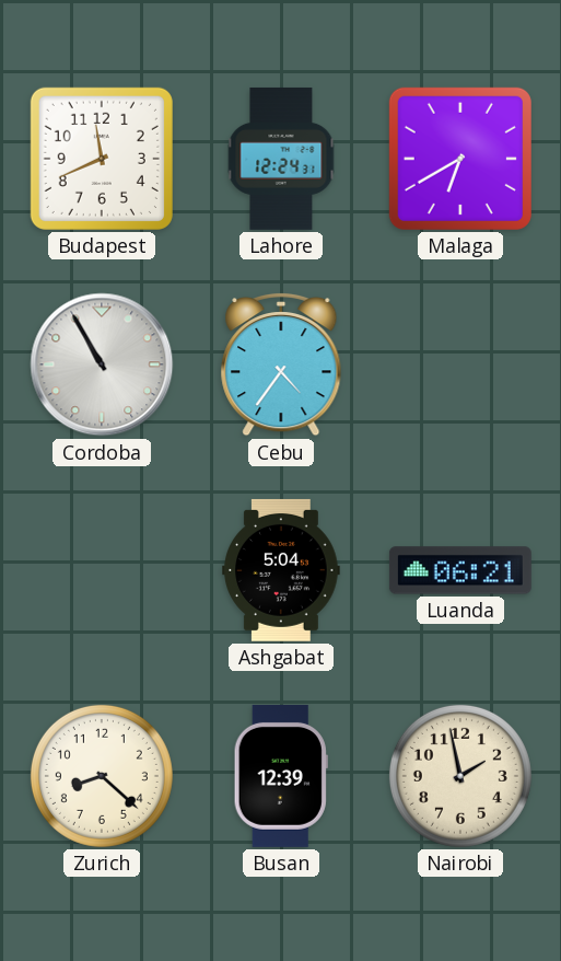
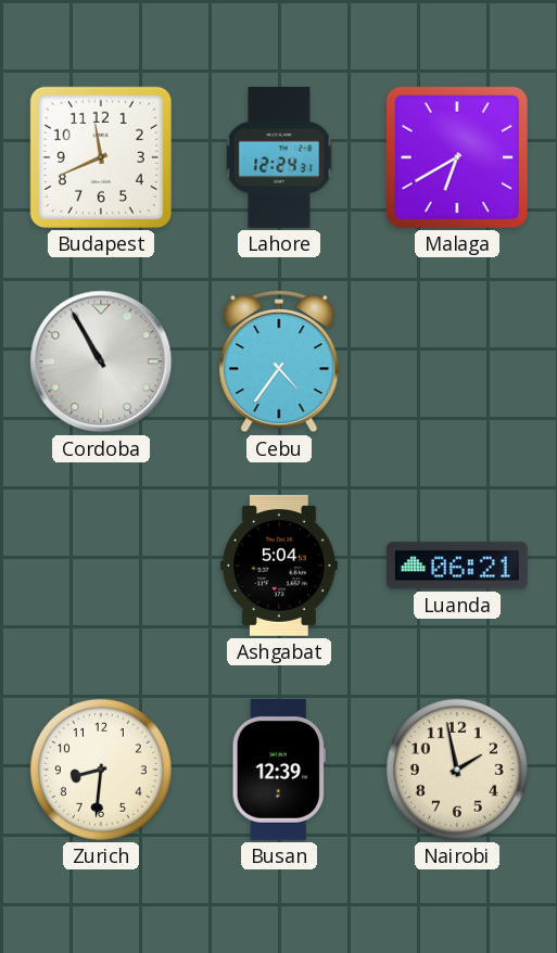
Zurich: 8:22 -> 8:31 (101, 770)
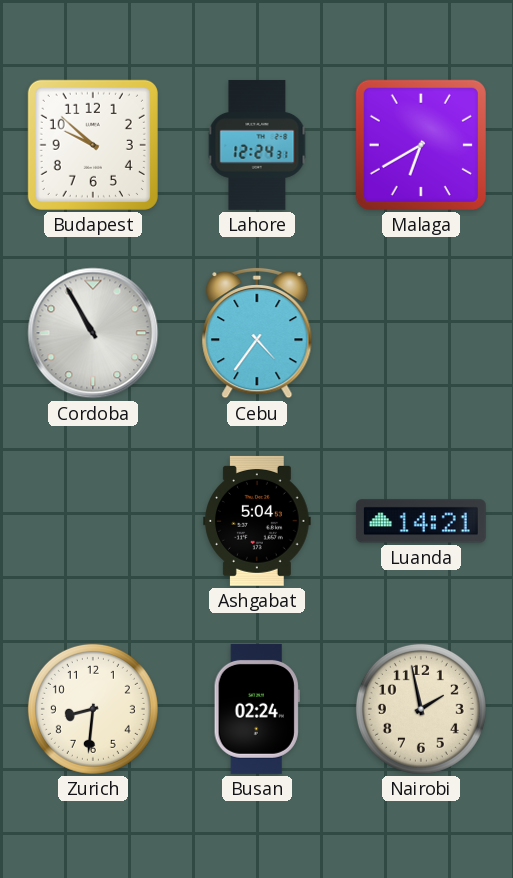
Budapest: 11:41 -> 9:52 (93, 145)
Luanda: 06:21 -> 14:21 (421, 521)
Busan: 12:39 -> 02:24 (257, 709)
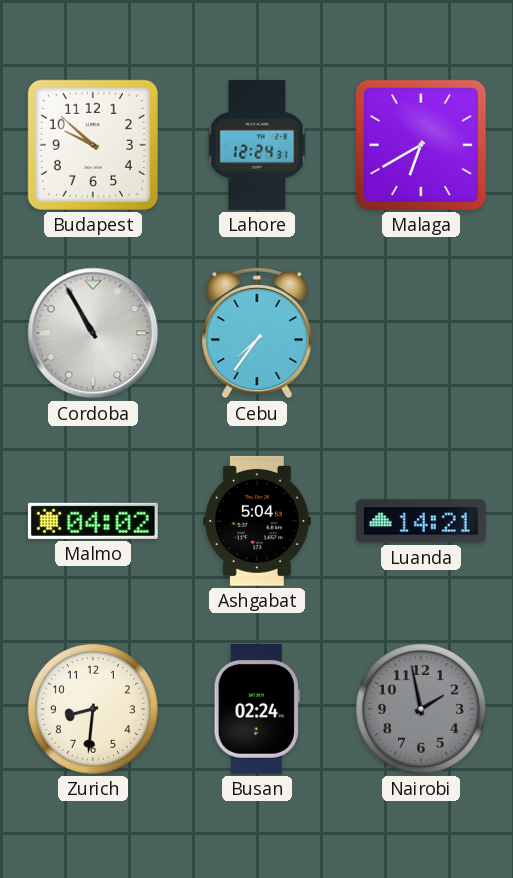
Cebu: 4:36 -> 7:36 (257, 333)
Malmo: none -> 04:02 (93, 521)
Nairobi dial: cream -> grey (421, 709)
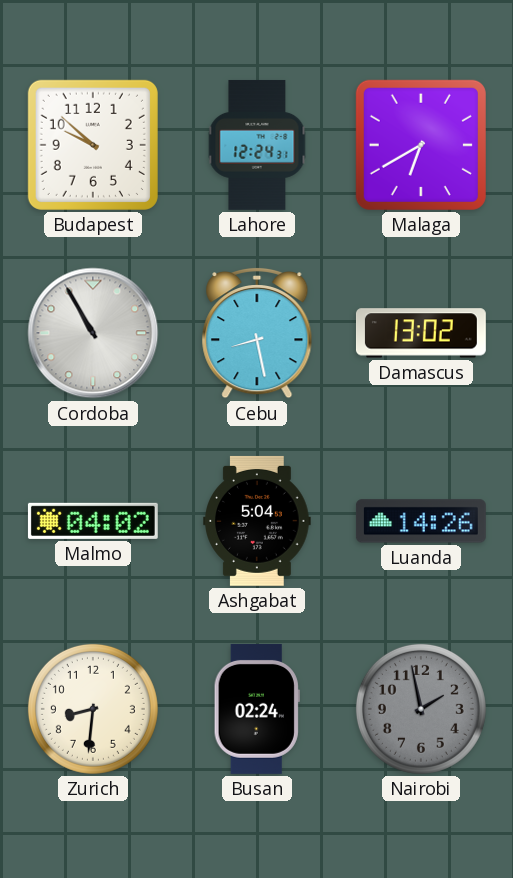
Cebu: 7:36 -> 8:28 (257, 333)
Damascus: none -> 13:02 (421, 333)
Luanda: 14:21 -> 14:26 (421, 521)
